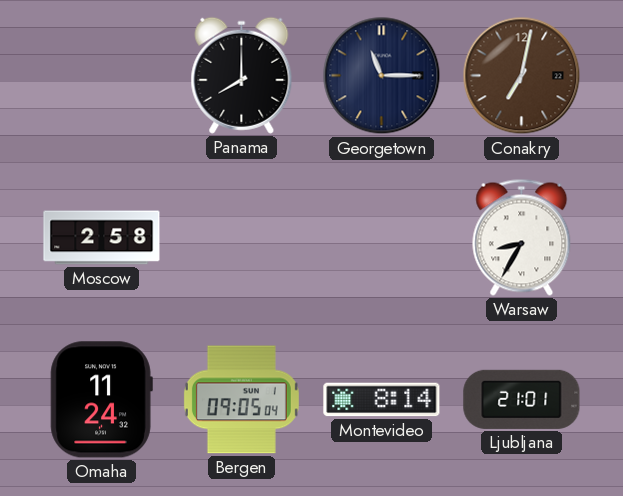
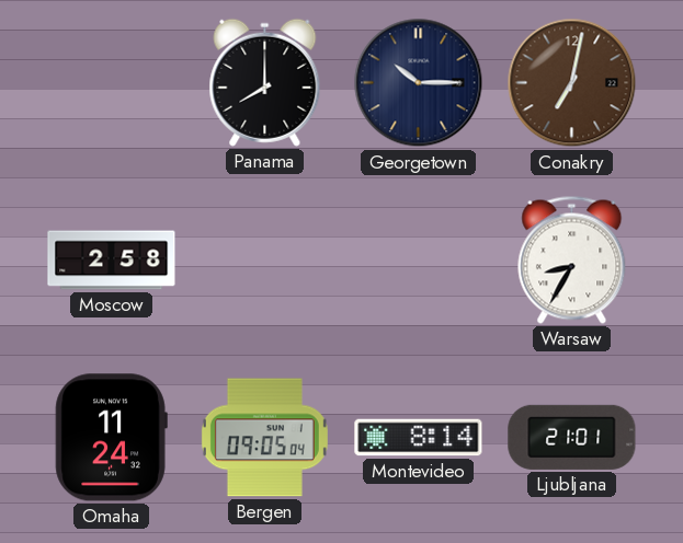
Georgetown: 11:15 -> 10:15 (419, 83)
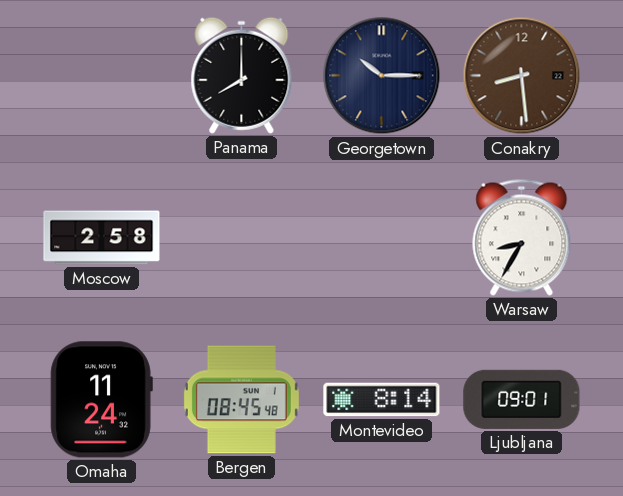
Conakry: 7:02 -> 8:29 (522, 76)
Bergen: 09:05 -> 08:45 (241, 400)
Ljubljana: 21:01 -> 09:01 (522, 399)
